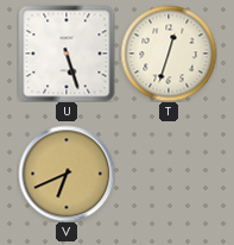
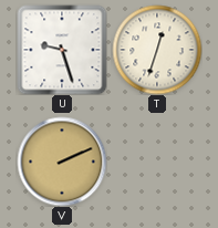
U: 5:27 -> 9:27 (62, 50)
V: 6:41 -> 2:11 (62, 162)
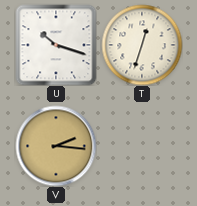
U: 9:27 -> 10:18 (56, 45)
V: 2:11 -> 2:16 (56, 146)
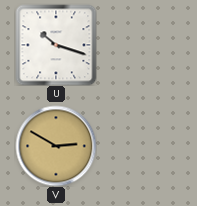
T: 12:33 -> none (142, 45)
V: 2:16 -> 2:50 (56, 146)
